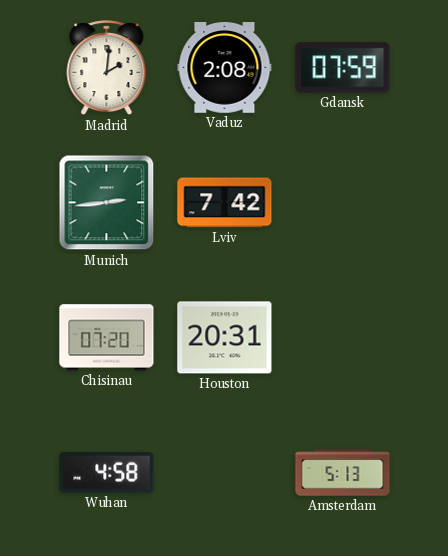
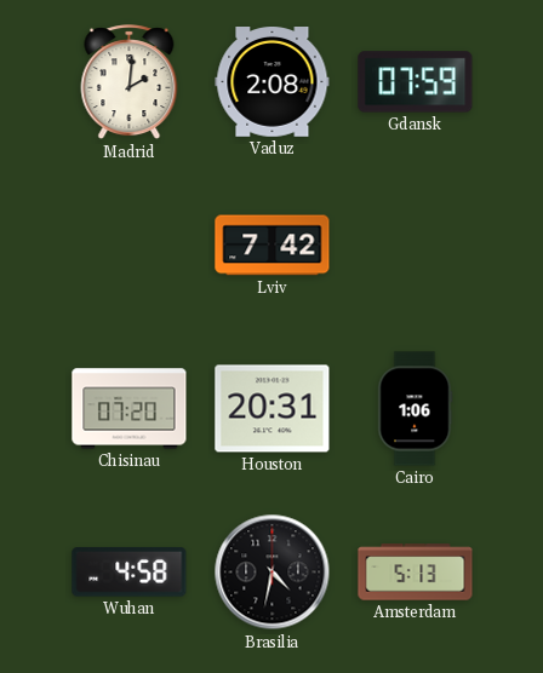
Munich: 2:44 -> none (107, 203)
Cairo: none -> 1:06 (416, 409)
Brasilia: none -> 4:32 (273, 573)
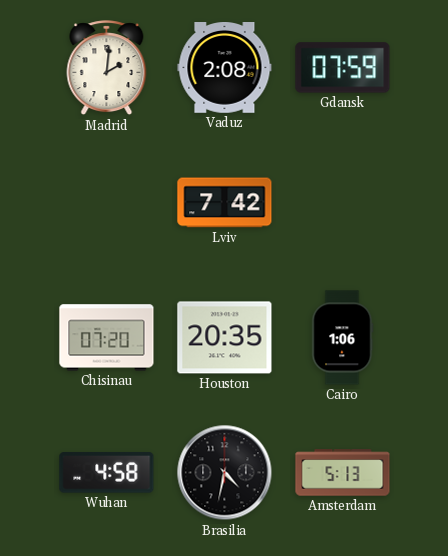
Houston: 20:31 -> 20:35 (225, 338)
